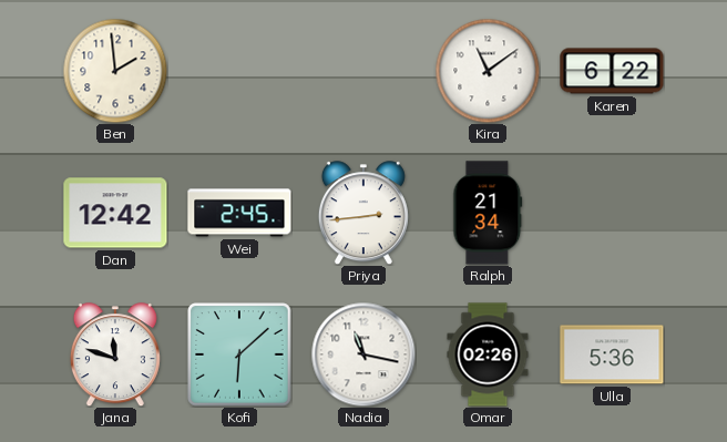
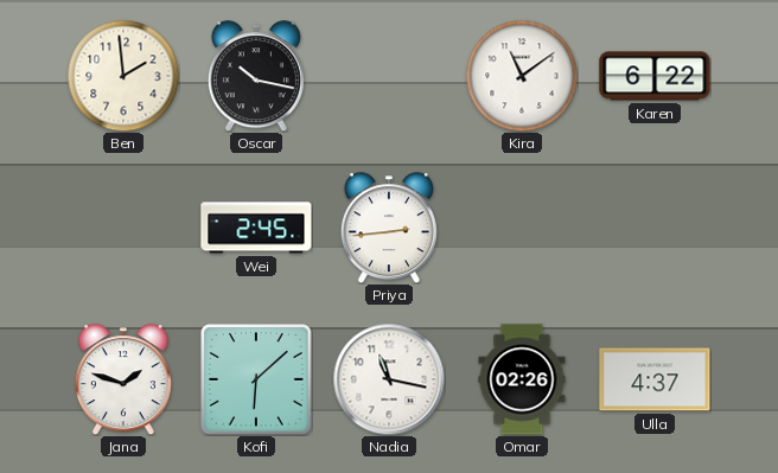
Oscar: none -> 10:17 (256, 76)
Dan: 12:42 -> none (115, 213)
Ralph: 21:34 -> none (488, 213)
Jana: 11:48 -> 1:48 (123, 379)
Ulla: 5:36 -> 4:37 (655, 379)
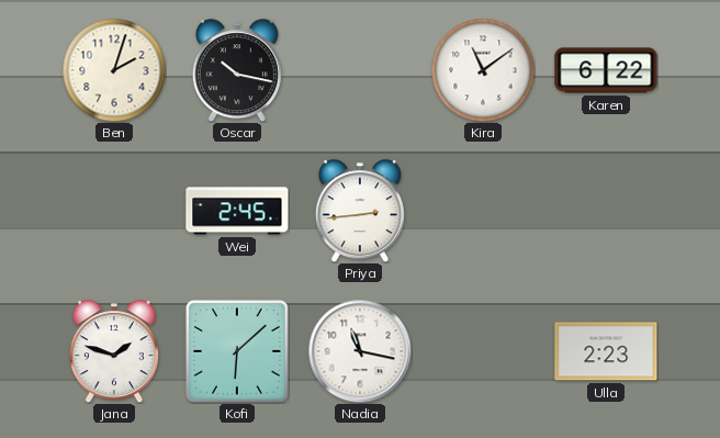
Ben: 1:59 -> 2:03 (114, 70)
Omar: 02:26 -> none (522, 379)
Ulla: 4:37 -> 2:23 (606, 351)
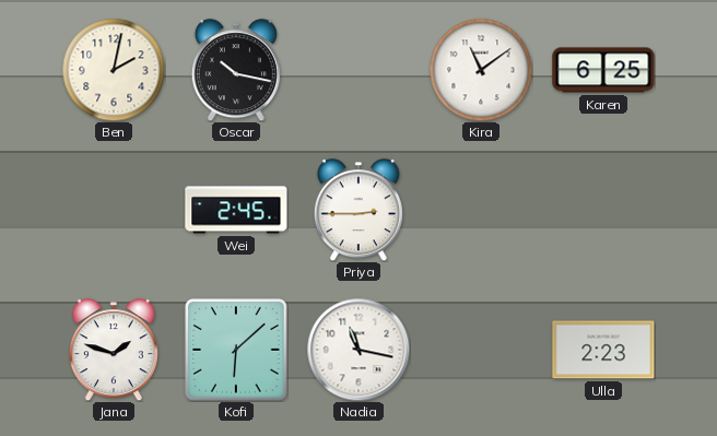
Ben: 2:03 -> 2:02 (114, 70)
Karen: 6:22 -> 6:25 (603, 70)
Priya: 2:44 -> 2:45 (358, 210)
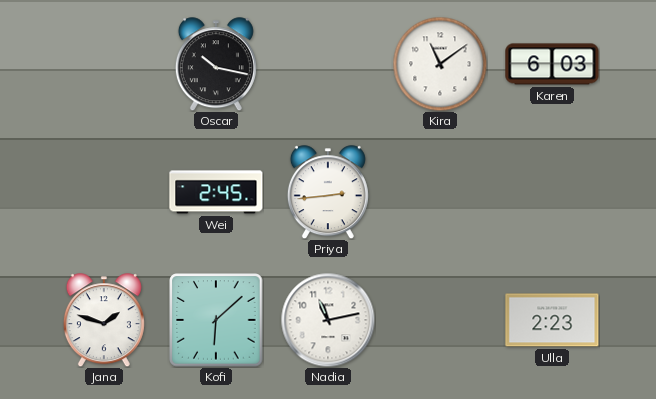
Ben: 2:02 -> none (114, 70)
Karen: 6:25 -> 6:03 (552, 64)
Priya: 2:45 -> 2:44 (328, 192)
Nadia: 11:17 -> 11:13 (328, 320)
